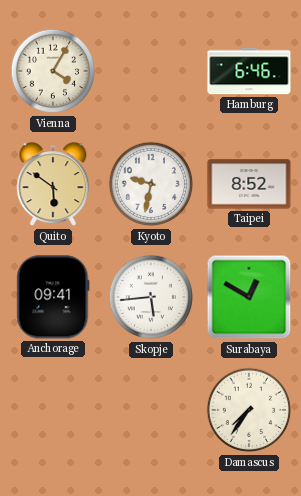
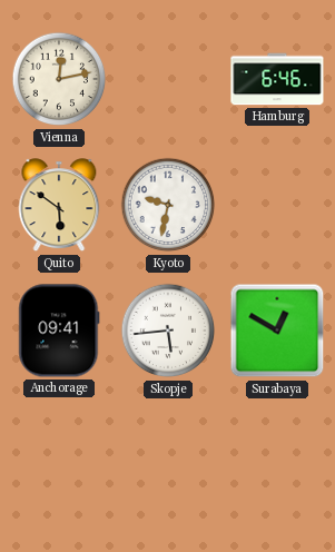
Vienna: 4:05 -> 12:13 (59, 79)
Taipei: 8:52 -> none (249, 184)
Damascus: 7:36 -> none (249, 410)
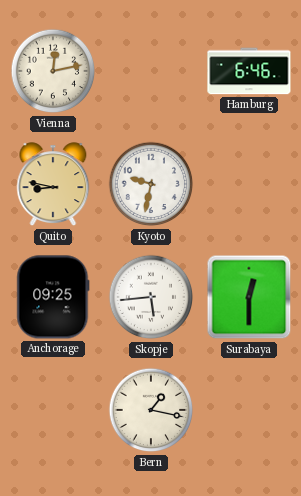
Quito: 5:51 -> 8:47 (53, 185)
Anchorage: 09:41 -> 09:25 (53, 297)
Surabaya: 12:50 -> 12:30 (249, 297)
Bern: none -> 1:17 (151, 410)
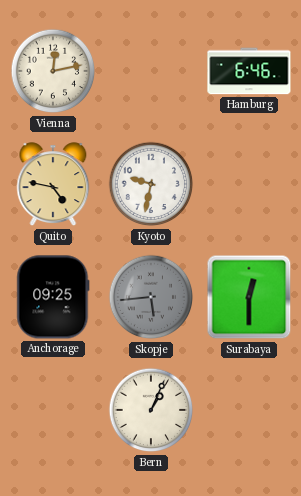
Quito: 8:47 -> 4:47 (53, 185)
Skopje dial: white -> grey (151, 297)
Bern: 1:17 -> 1:04 (151, 410)
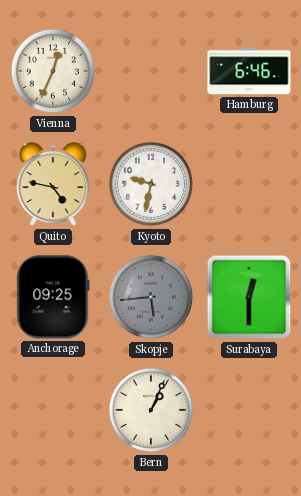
Vienna: 12:13 -> 12:34 (53, 71)
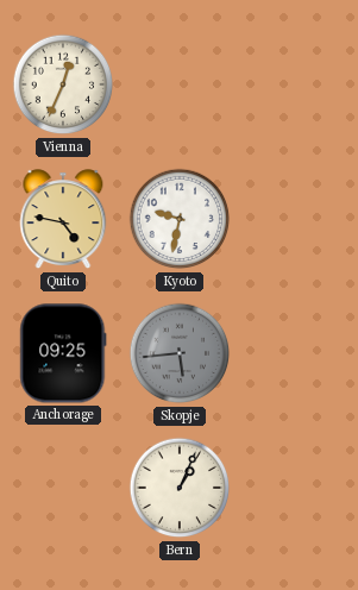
Hamburg: 6:46 -> none (249, 71)
Surabaya: 12:30 -> none (249, 297)
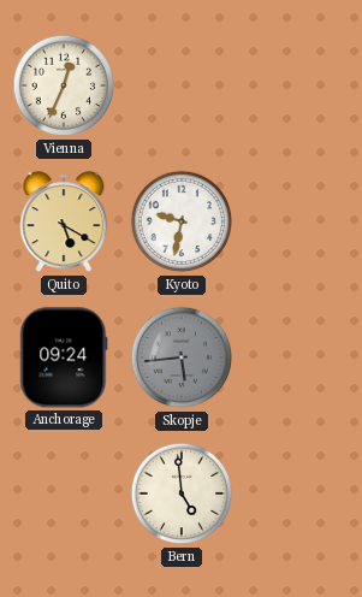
Quito: 4:47 -> 5:20 (64, 223)
Anchorage: 09:25 -> 09:24 (64, 357)
Bern: 1:04 -> 4:59 (182, 493)
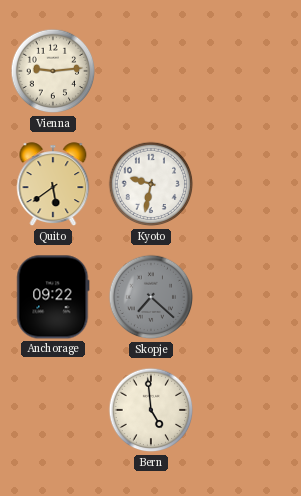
Vienna: 12:34 -> 9:14 (53, 71)
Quito: 5:20 -> 5:39 (53, 185)
Anchorage: 09:24 -> 09:22 (53, 297)
Skopje: 5:44 -> 7:22 (151, 297)
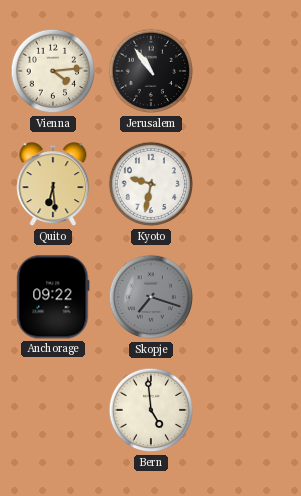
Vienna: 9:14 -> 4:14 (53, 71)
Jerusalem: none -> 10:54 (151, 71)
Quito: 5:39 -> 6:29 (53, 185)
Skopje: 7:22 -> 7:18 (151, 297)
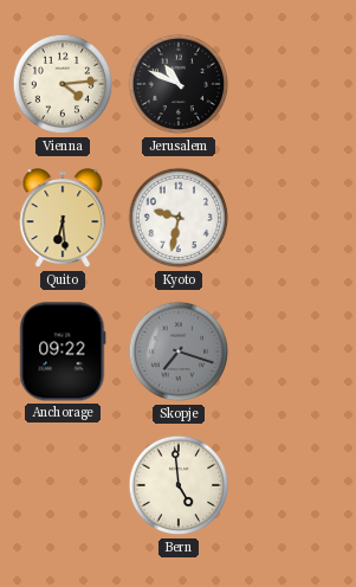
Jerusalem: 10:54 -> 10:49 (179, 84)
